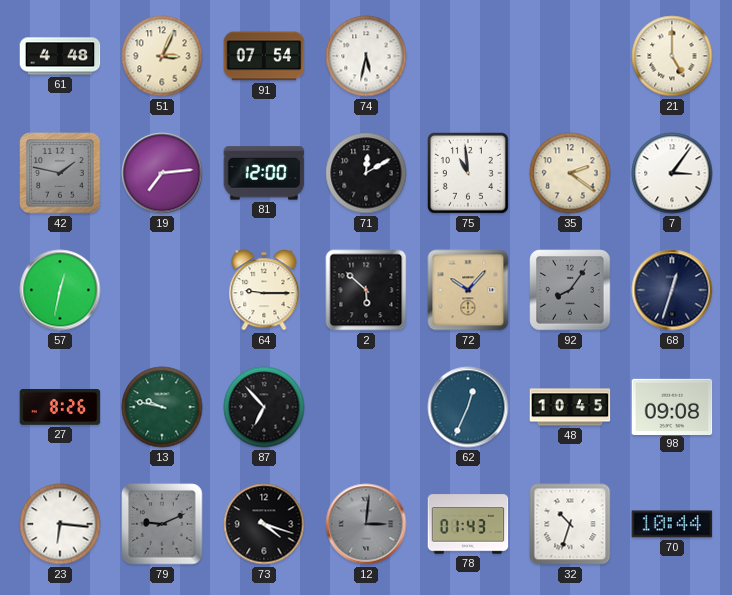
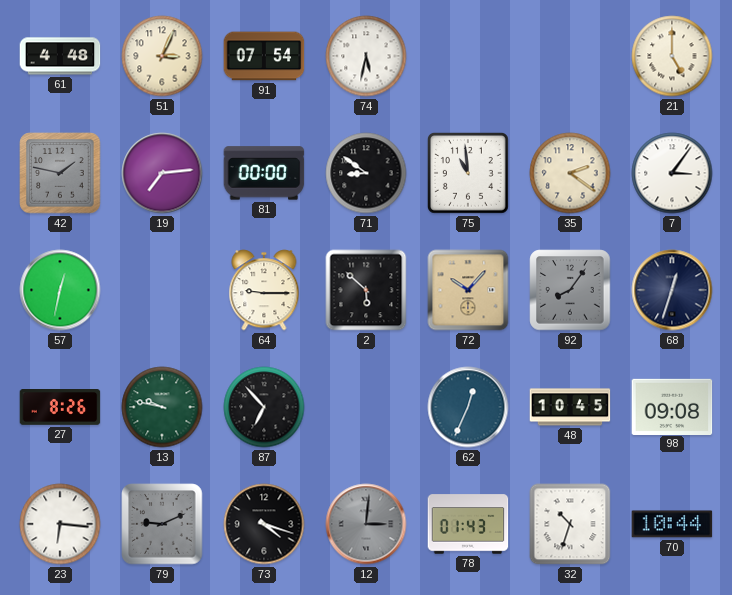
81: 12:00 -> 00:00 (264, 173)
71: 12:10 -> 8:51 (366, 173)
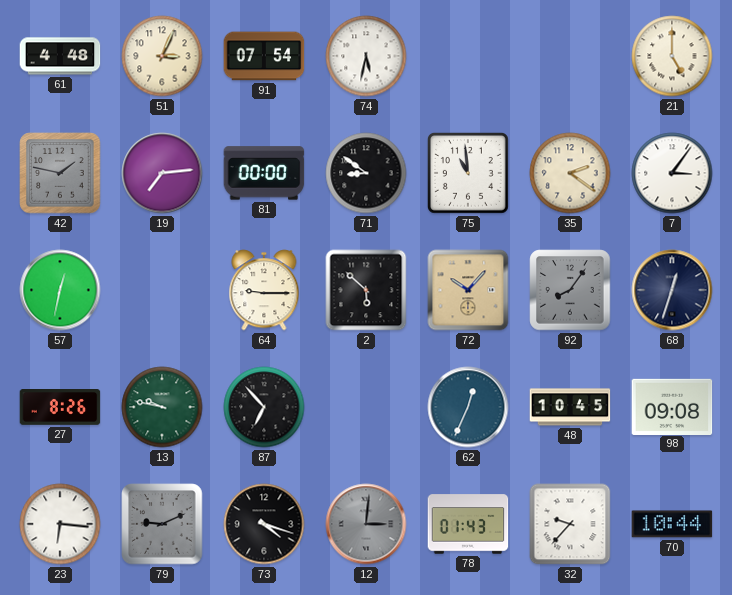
32: 10:33 -> 9:37 (570, 524)
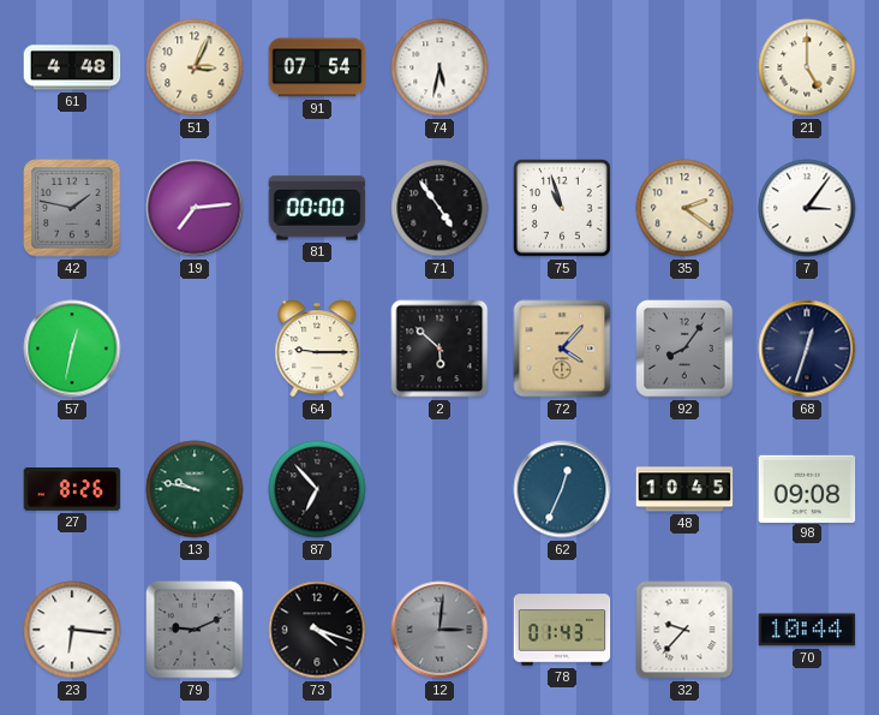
71: 8:51 -> 4:54 (439, 208)
75: 10:59 -> 10:57 (562, 208)
72: 10:07 -> 4:07 (562, 348)
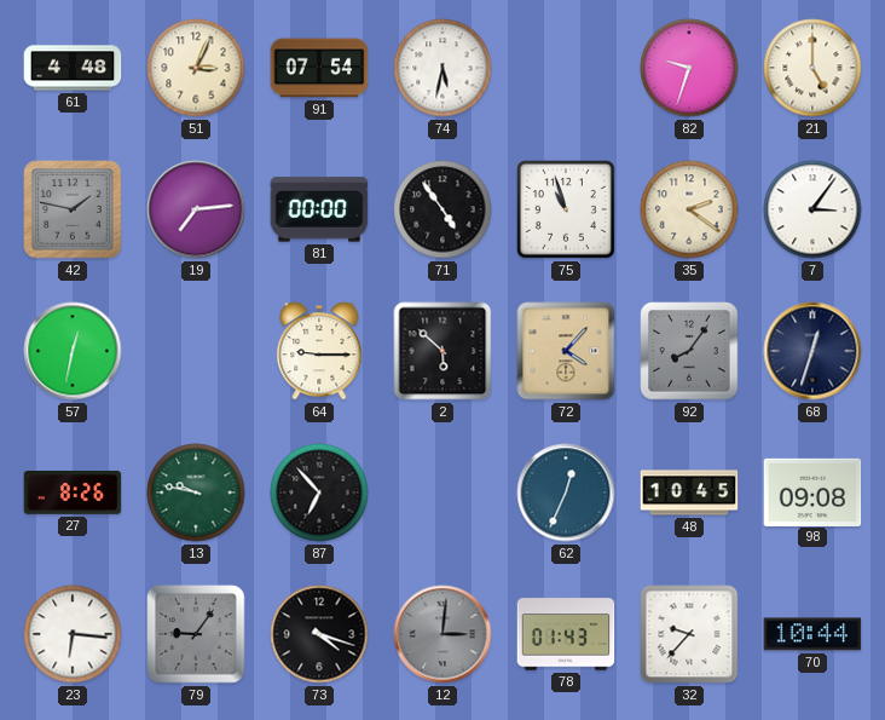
82: none -> 9:33 (689, 68)
79: 9:11 -> 9:06 (196, 634)
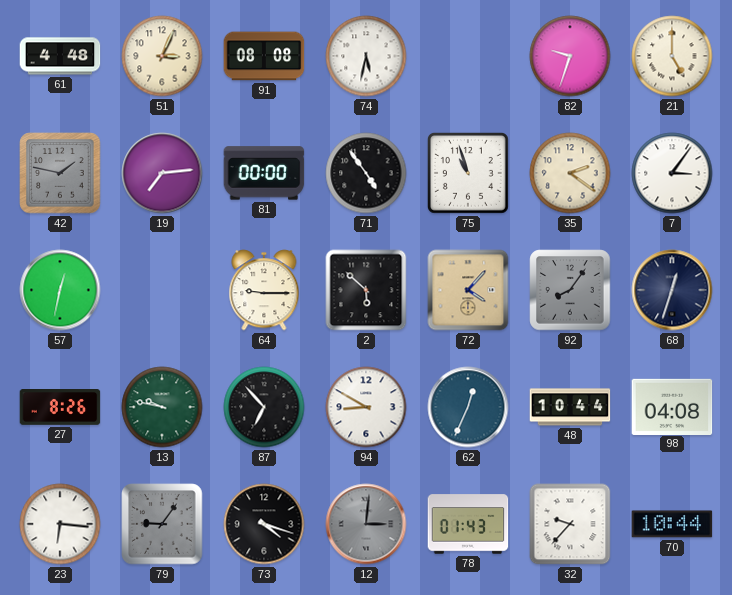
91: 07:54 -> 08:08 (264, 56)
94: none -> 8:50 (366, 407)
48: 10:45 -> 10:44 (570, 407)
98: 09:08 -> 04:08 (672, 406)
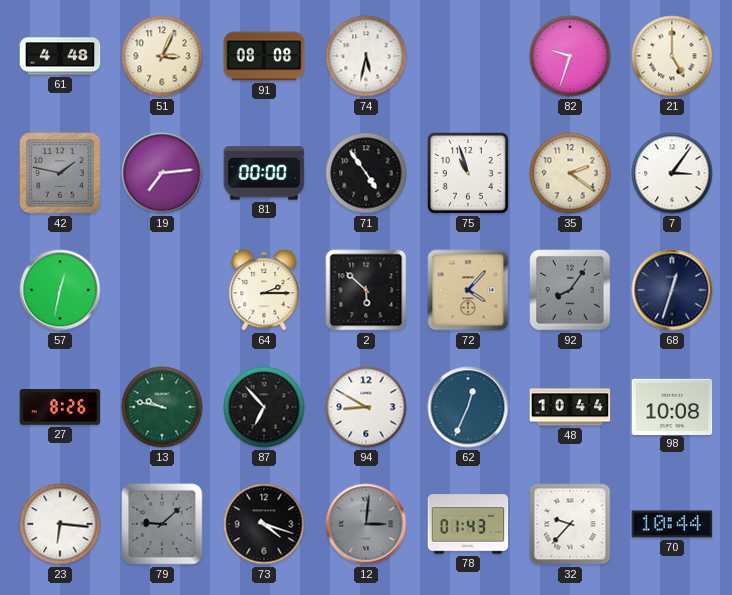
64: 9:15 -> 2:15 (264, 290)
98: 04:08 -> 10:08 (672, 406)
79: 9:06 -> 9:08 (162, 524)
